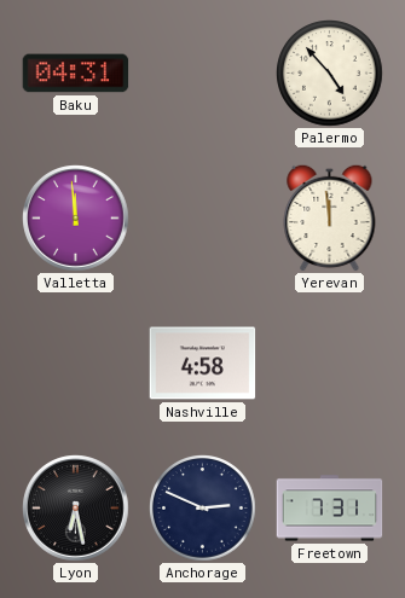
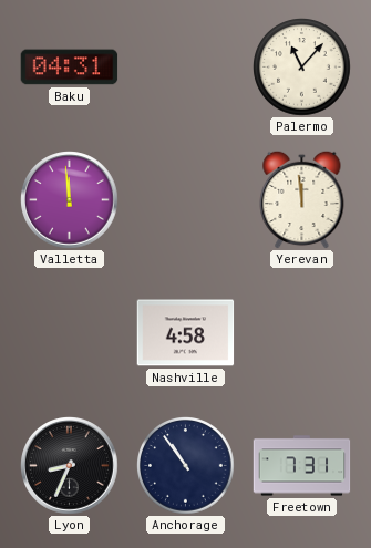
Palermo: 4:53 -> 11:07 (302, 68)
Lyon: 6:28 -> 8:34 (70, 466)
Anchorage: 2:49 -> 10:54 (186, 466)
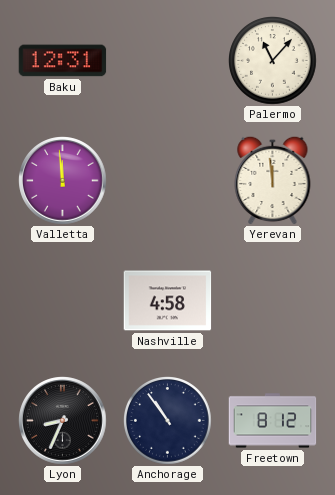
Baku: 04:31 -> 12:31 (63, 61)
Freetown: 7:31 -> 8:12 (273, 421)
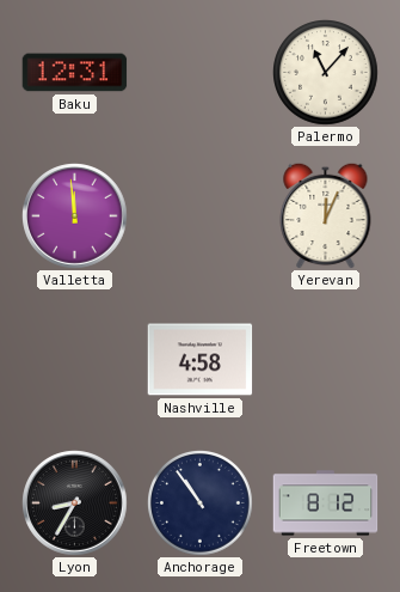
Yerevan: 11:59 -> 12:04 (326, 215)
Lyon: 8:34 -> 8:35 (75, 503)
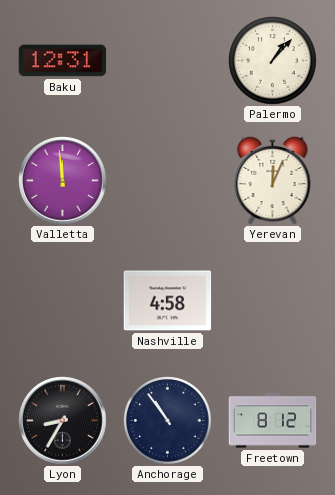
Palermo: 11:07 -> 1:07 (273, 61)
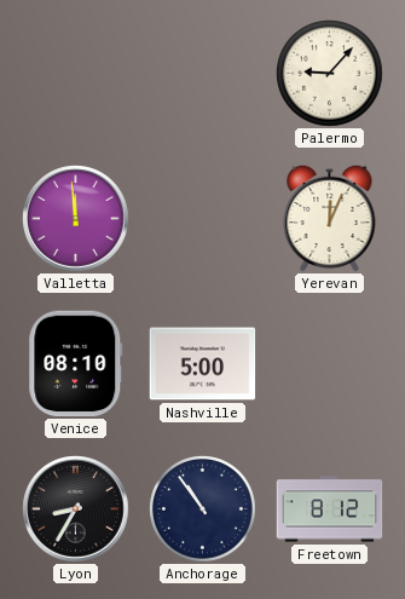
Baku: 12:31 -> none (63, 61)
Palermo: 1:07 -> 9:07 (330, 74)
Venice: none -> 08:10 (76, 364)
Nashville: 4:58 -> 5:00 (203, 364)
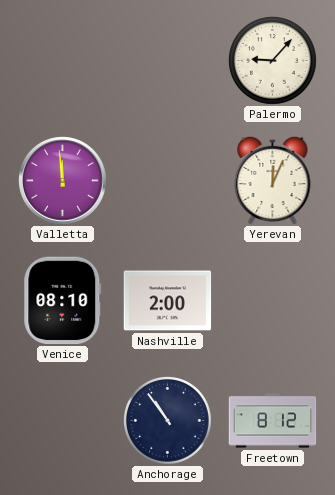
Nashville: 5:00 -> 2:00 (168, 301)
Lyon: 8:35 -> none (76, 509)
